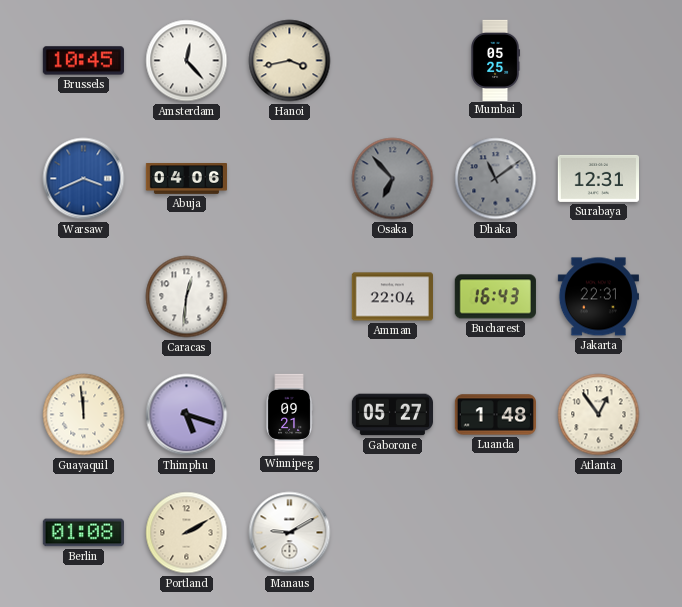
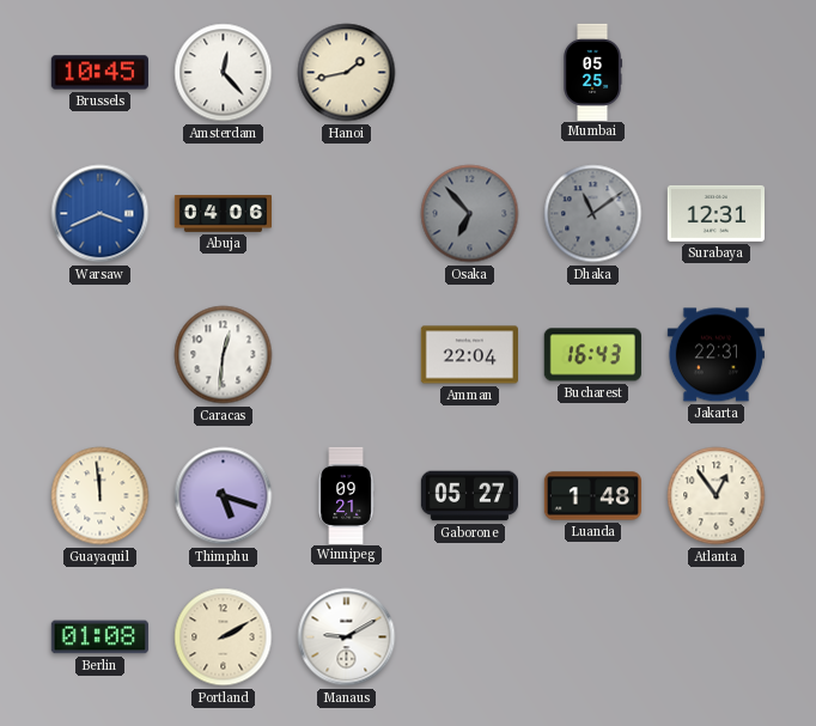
Hanoi: 3:43 -> 1:43 (347, 73)
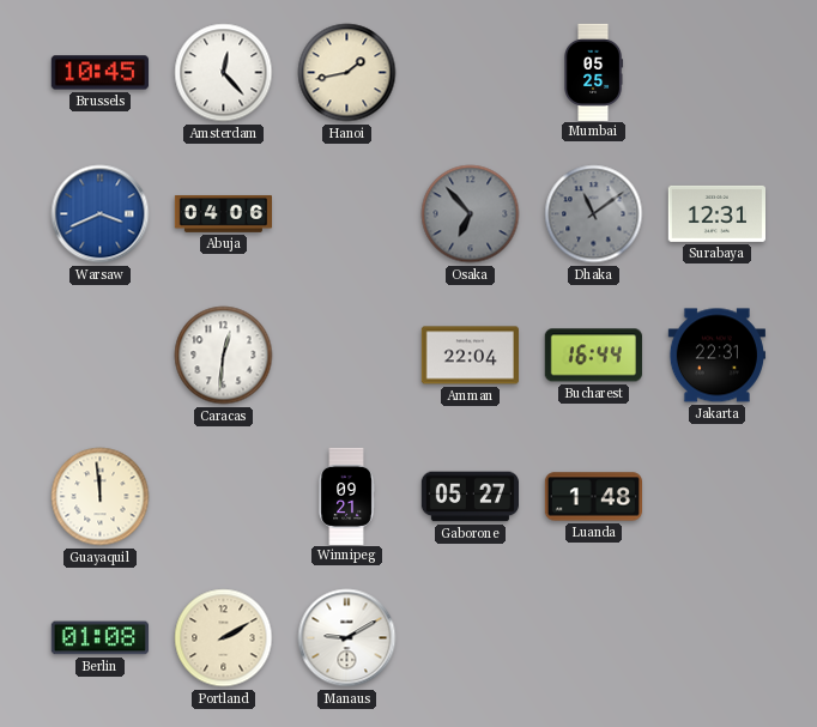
Bucharest: 16:43 -> 16:44 (593, 356)
Thimphu: 5:18 -> none (224, 496)
Atlanta: 12:54 -> none (717, 496)
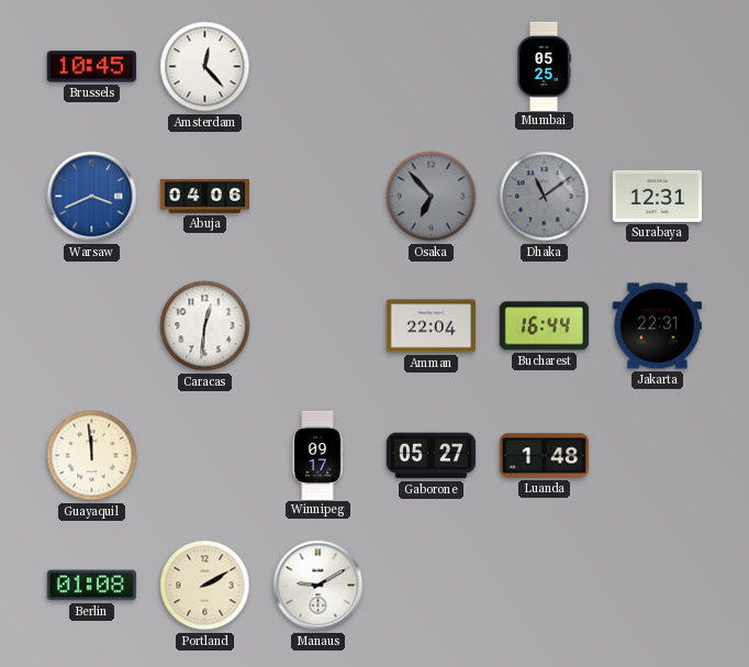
Hanoi: 1:43 -> none (347, 73)
Winnipeg: 09:21 -> 09:17 (317, 455)
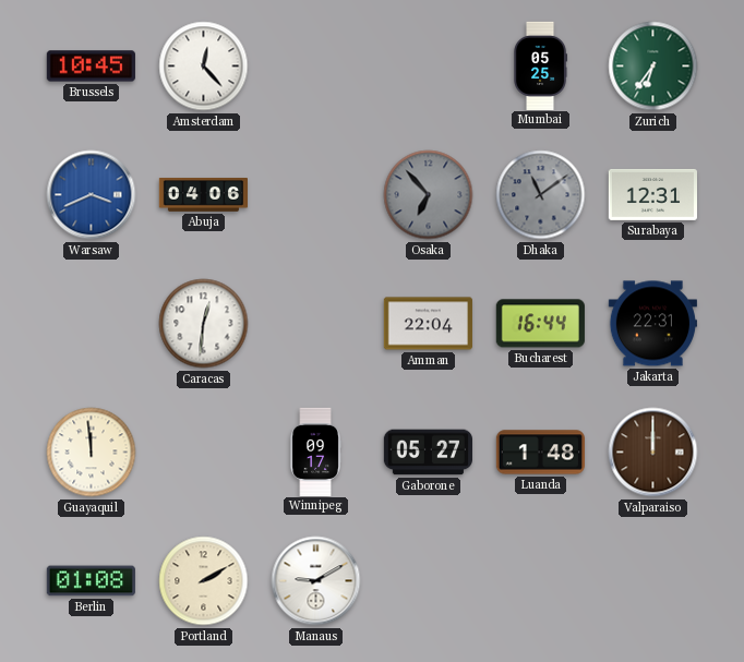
Zurich: none -> 6:36 (653, 67)
Valparaiso: none -> 12:00 (653, 453)
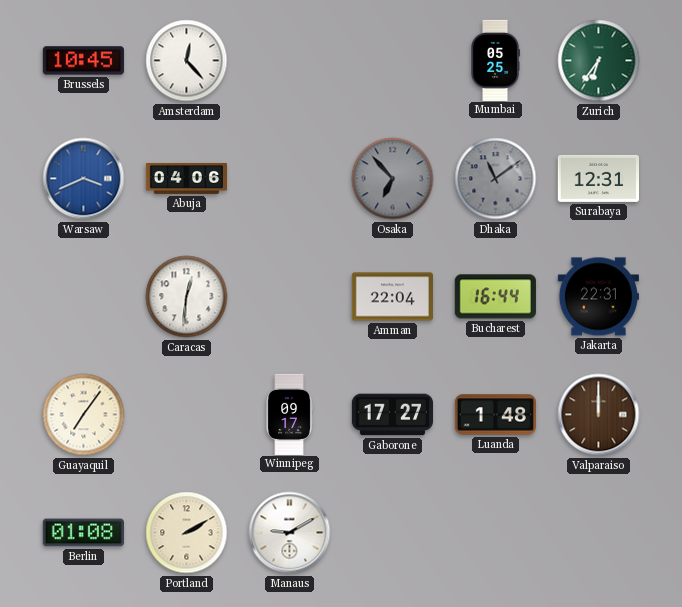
Guayaquil: 11:59 -> 7:06 (84, 415)
Gaborone: 05:27 -> 17:27 (392, 415)
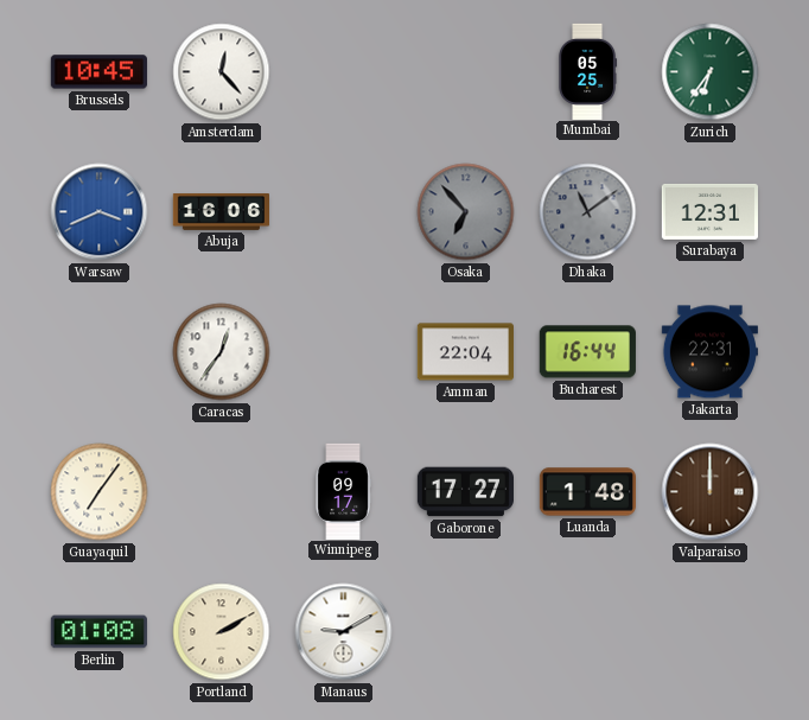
Abuja: 04:06 -> 16:06 (221, 212)
Caracas: 12:31 -> 12:36 (222, 352)
